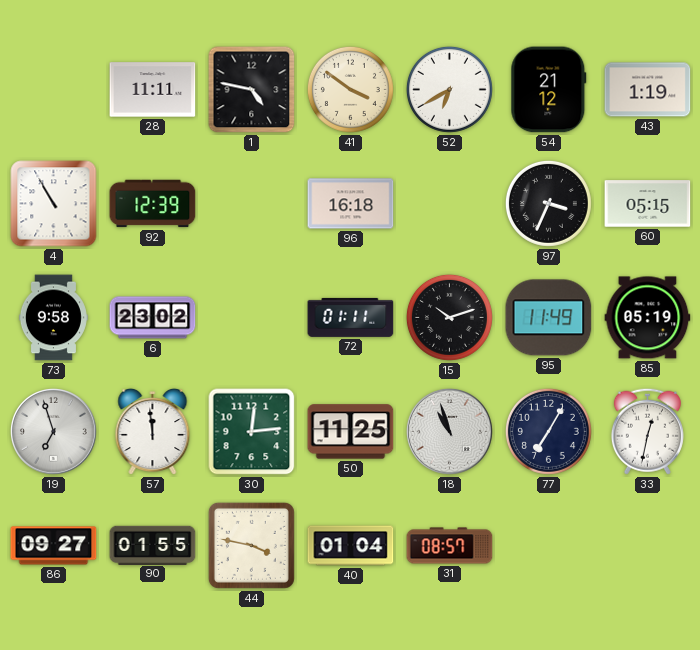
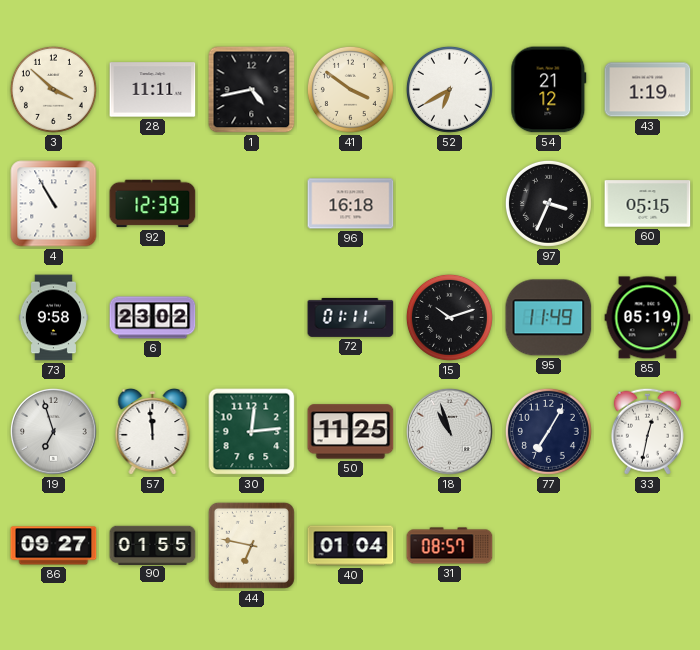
3: none -> 3:52 (53, 89)
1: 4:47 -> 4:43 (252, 90)
44: 3:47 -> 6:47 (251, 545)
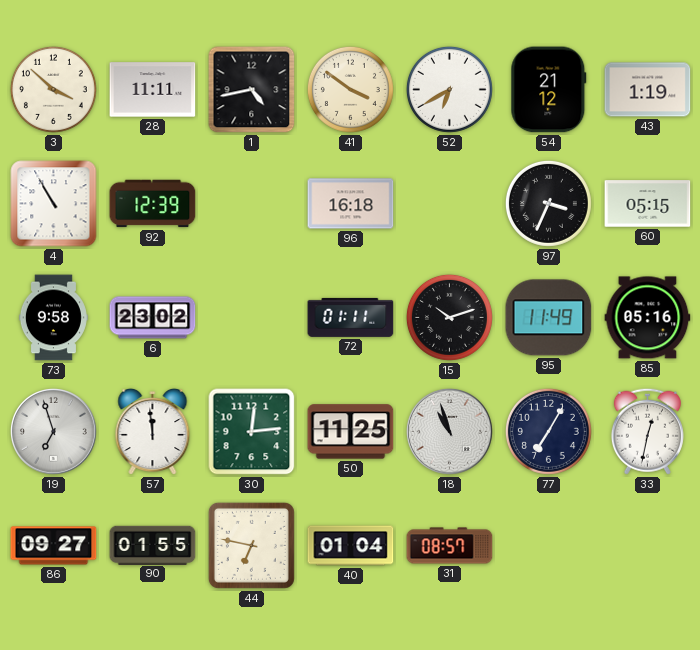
85: 05:19 -> 05:16 (648, 318)
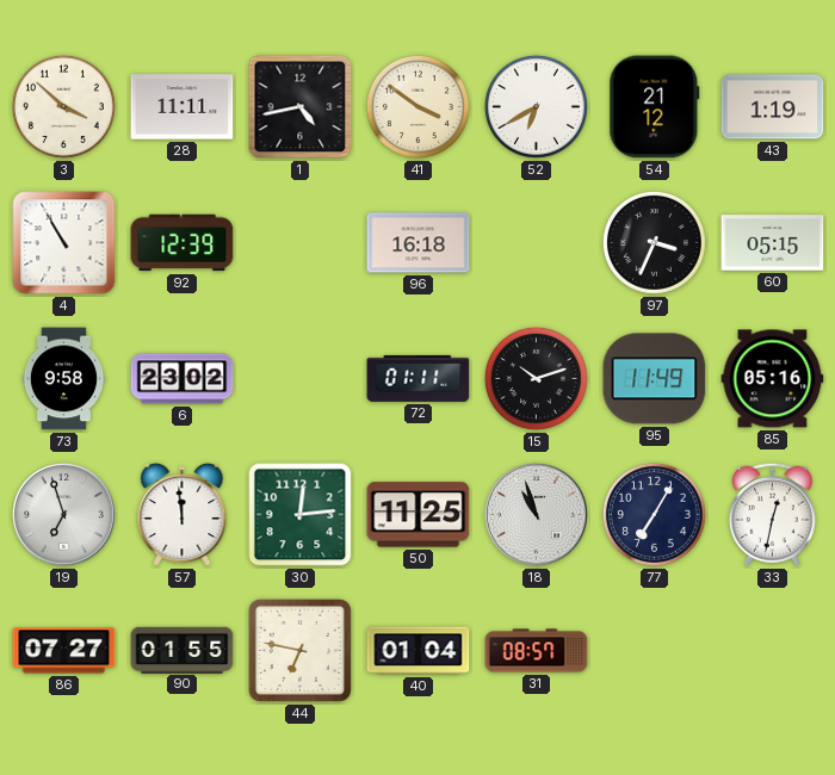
86: 09:27 -> 07:27 (64, 651)
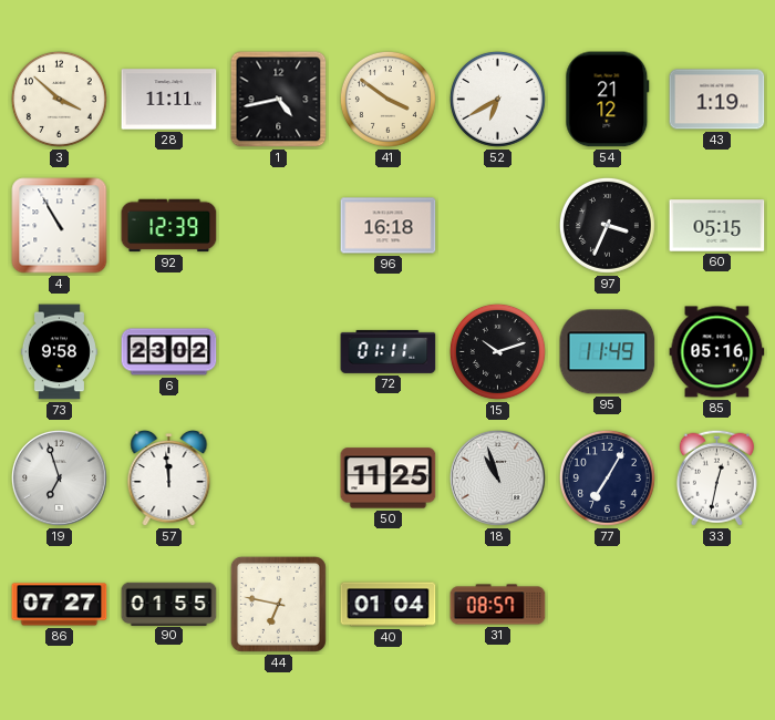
30: 12:14 -> none (301, 515)
